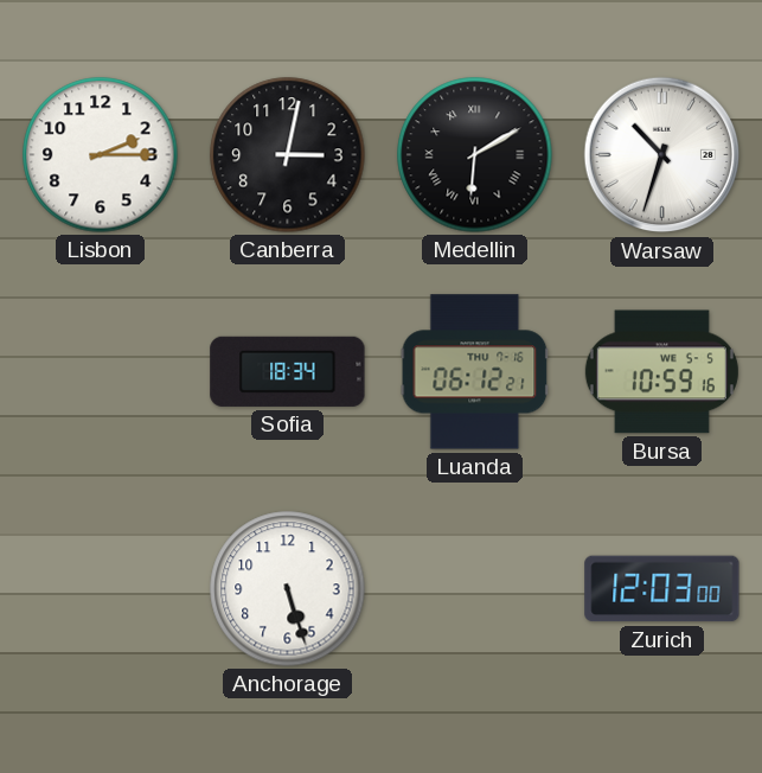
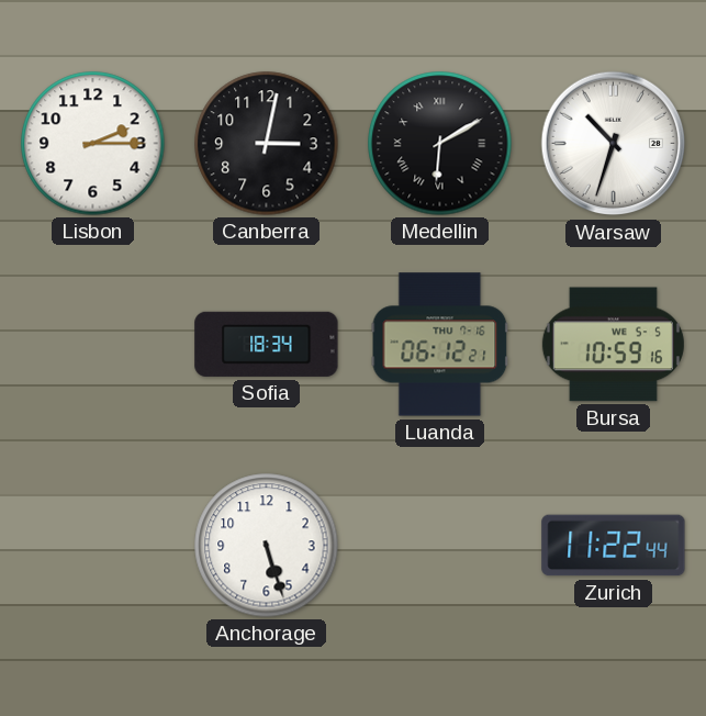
Zurich: 12:03 -> 11:22 (614, 546)
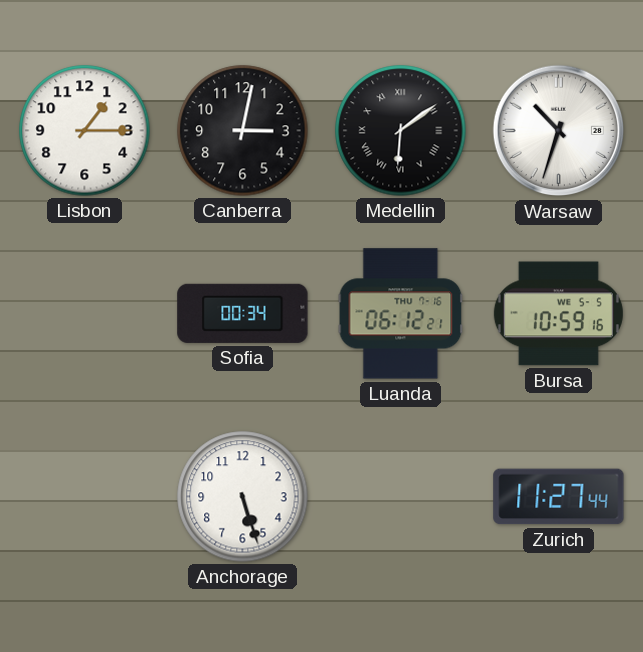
Lisbon: 2:15 -> 1:15 (85, 131)
Medellin: 6:10 -> 6:09 (401, 131)
Sofia: 18:34 -> 00:34 (243, 313)
Zurich: 11:22 -> 11:27 (559, 497)
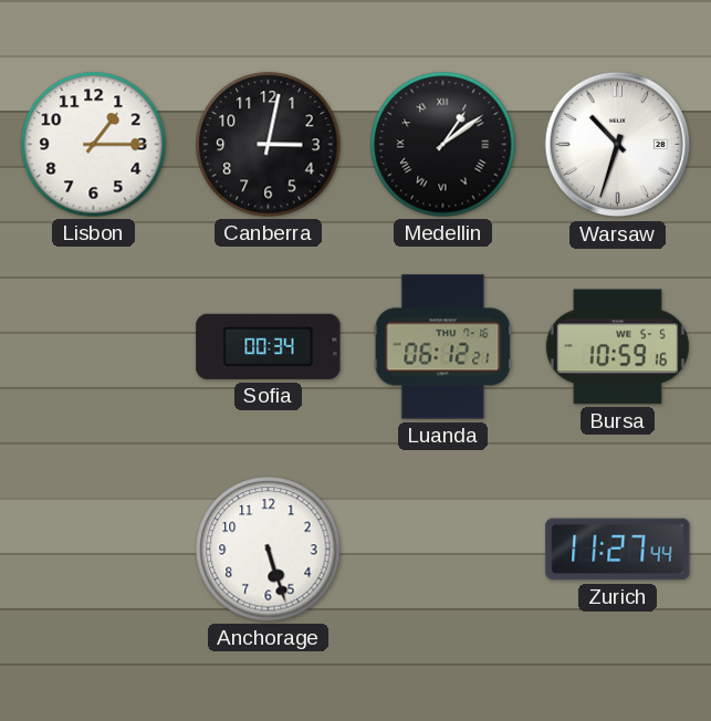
Medellin: 6:09 -> 1:09 (443, 145)
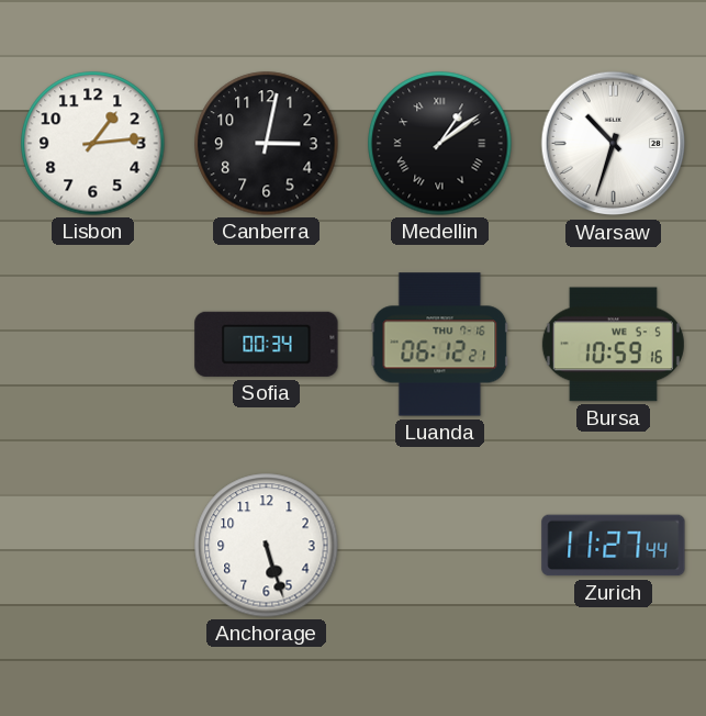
Lisbon: 1:15 -> 1:14 (93, 144)
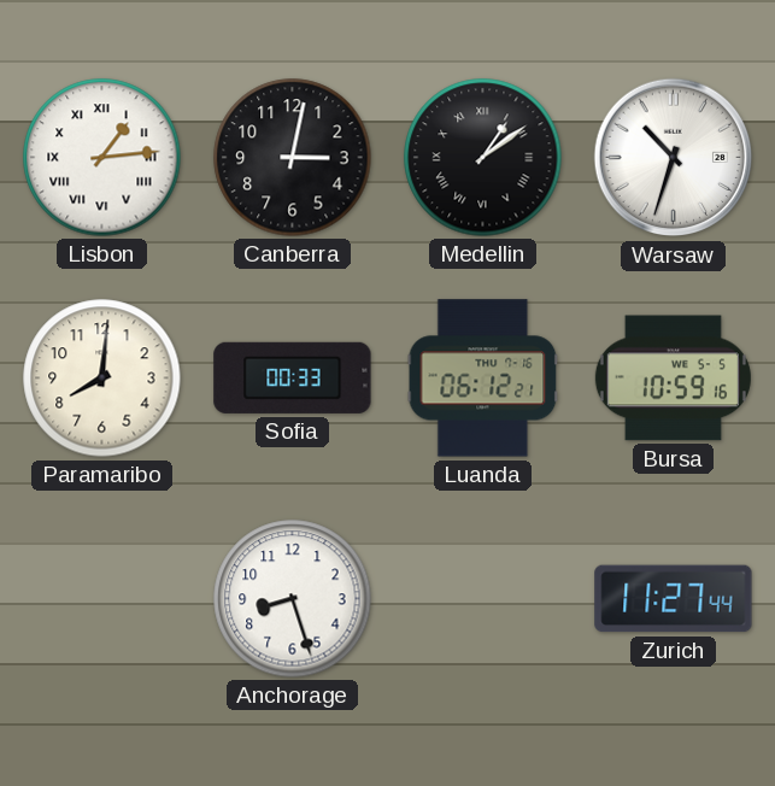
Lisbon numerals: Arabic -> Roman (102, 158)
Paramaribo: none -> 8:01 (102, 379)
Sofia: 00:34 -> 00:33 (293, 377)
Anchorage: 5:27 -> 8:27 (293, 599)
